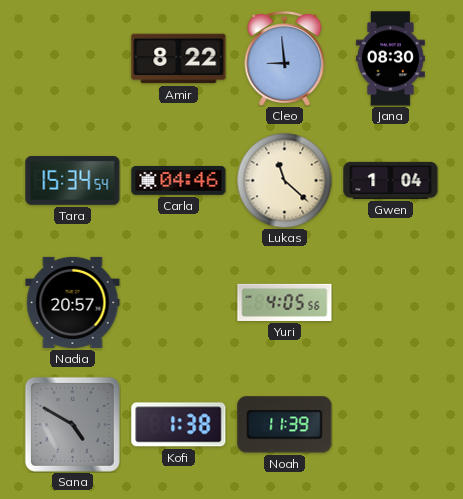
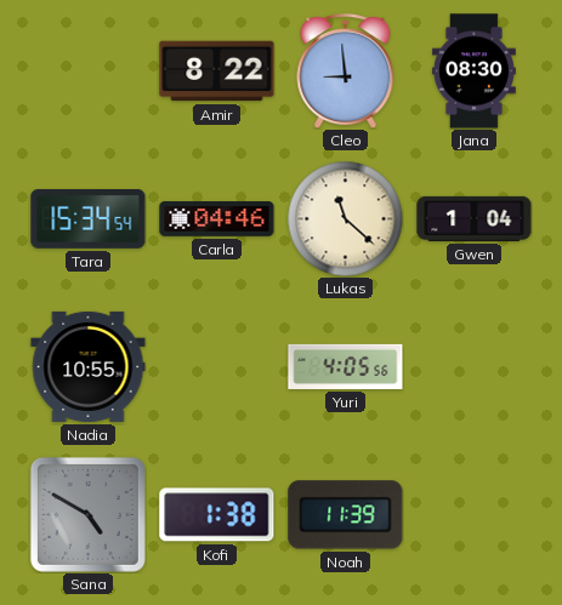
Nadia: 20:57 -> 10:55 (89, 366)
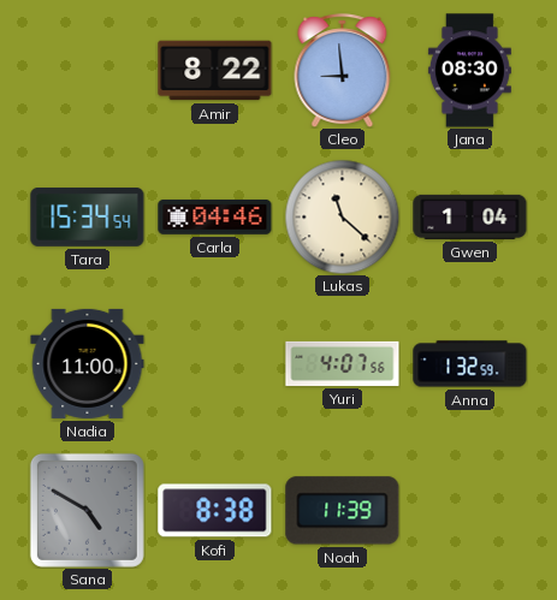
Nadia: 10:55 -> 11:00 (88, 363)
Yuri: 4:05 -> 4:07 (343, 363)
Anna: none -> 1:32 (470, 364)
Kofi: 1:38 -> 8:38 (215, 511)
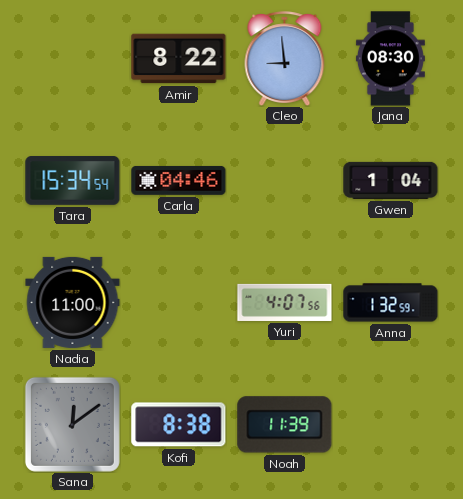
Lukas: 11:22 -> none (342, 216)
Sana: 4:50 -> 12:09 (72, 424)
